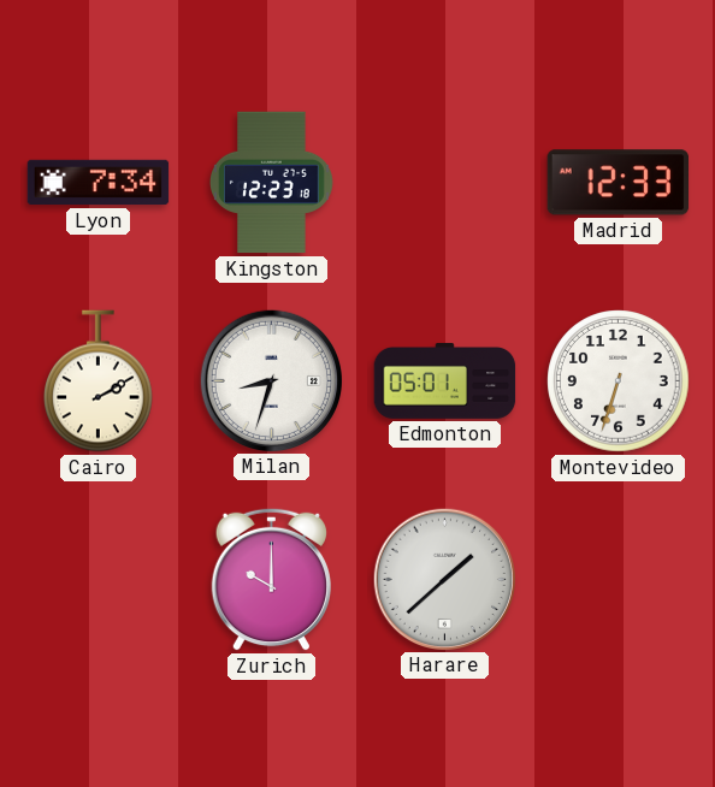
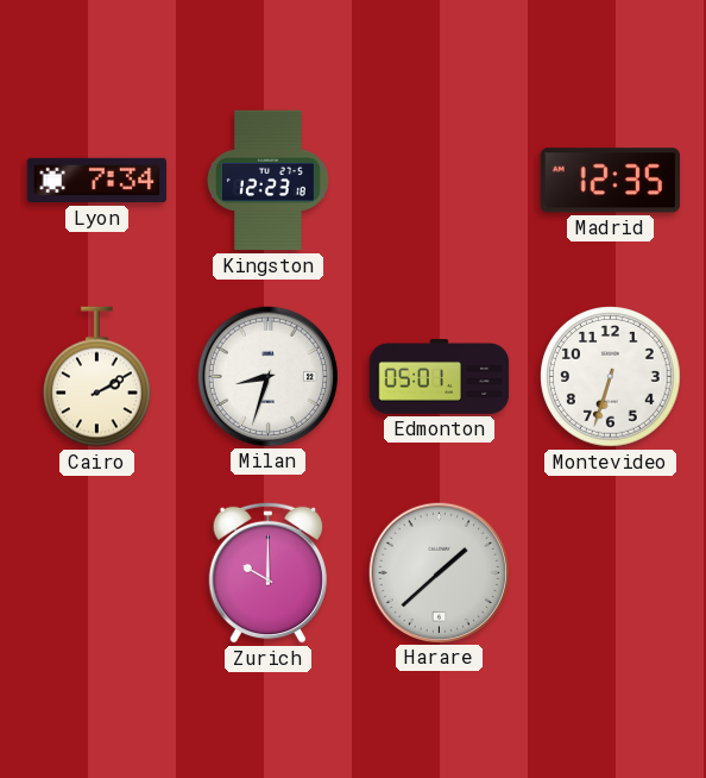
Madrid: 12:33 -> 12:35 (610, 181)
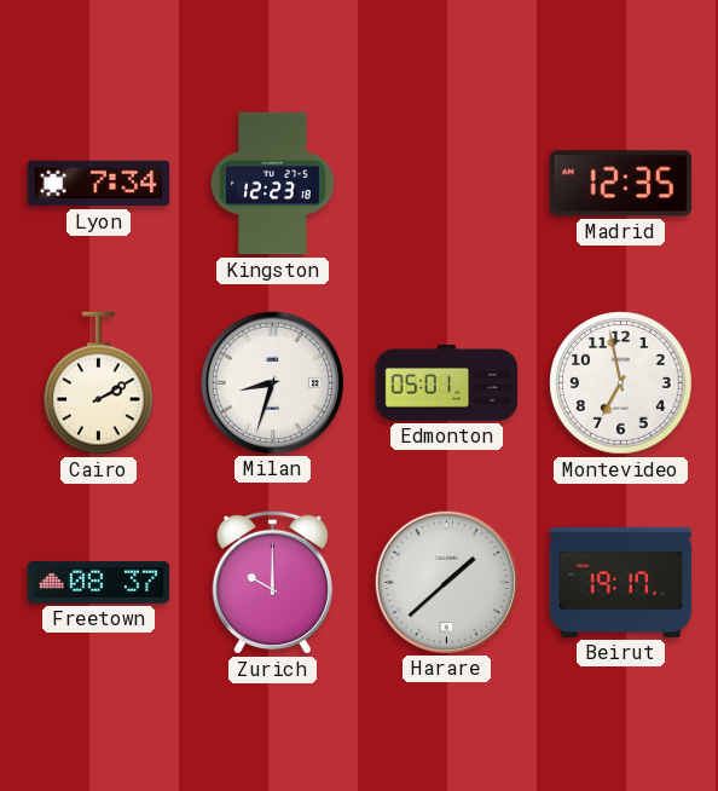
Montevideo: 6:33 -> 6:58 (621, 383)
Freetown: none -> 08:37 (99, 582)
Beirut: none -> 19:17 (621, 582)
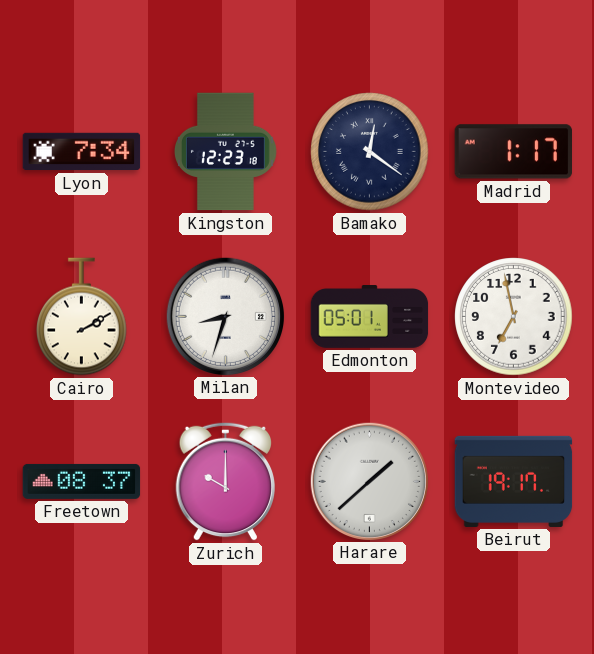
Bamako: none -> 12:21 (370, 152)
Madrid: 12:35 -> 1:17 (513, 152)
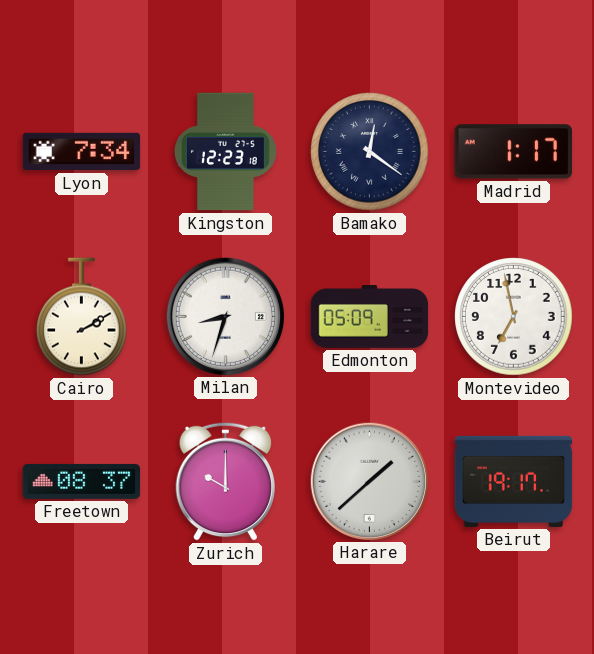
Edmonton: 05:01 -> 05:09 (370, 317)
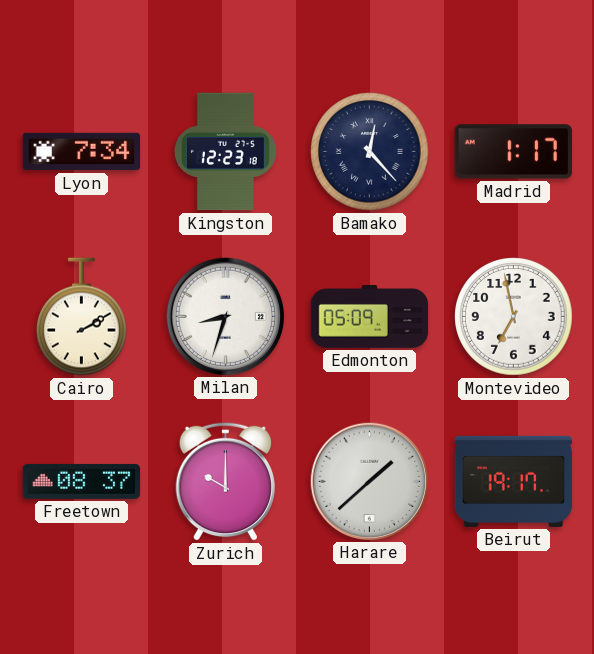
Bamako: 12:21 -> 12:23 (370, 152)
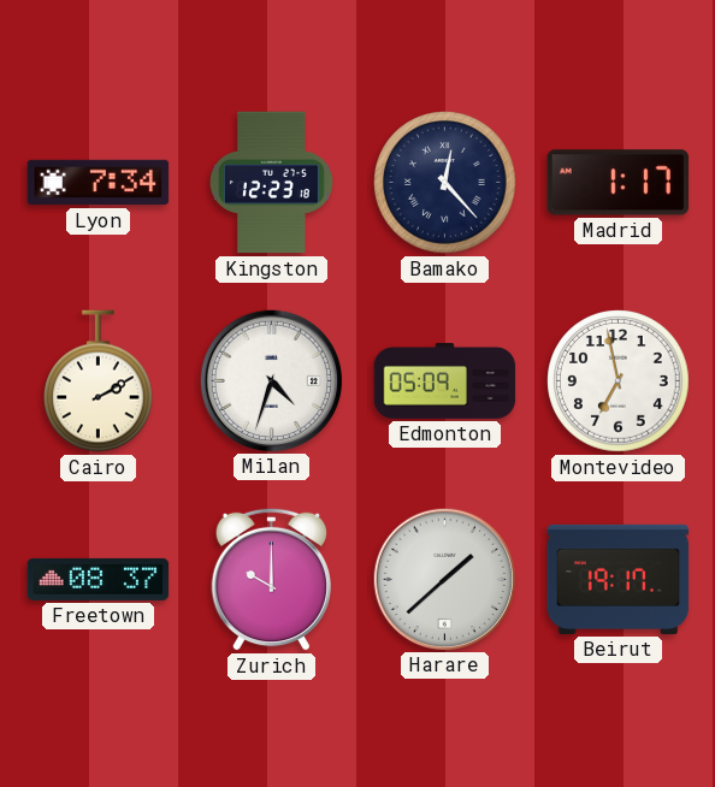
Milan: 8:33 -> 4:33 (271, 380)
